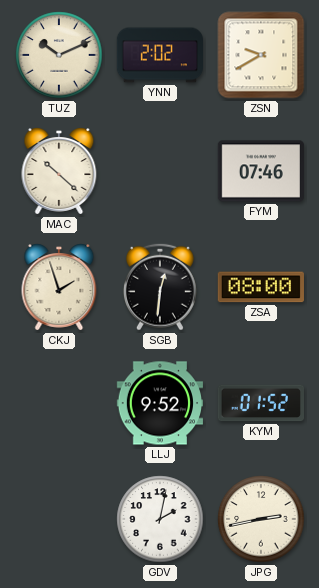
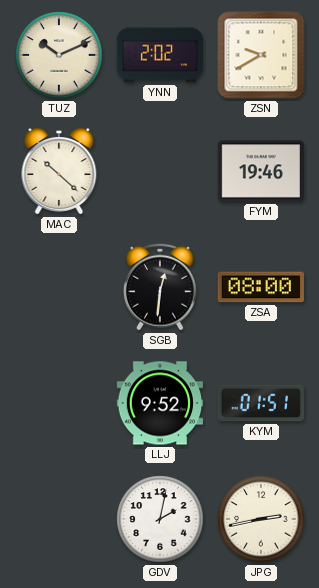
FYM: 07:46 -> 19:46 (260, 171)
CKJ: 1:57 -> none (59, 287)
KYM: 01:52 -> 01:51 (260, 403)
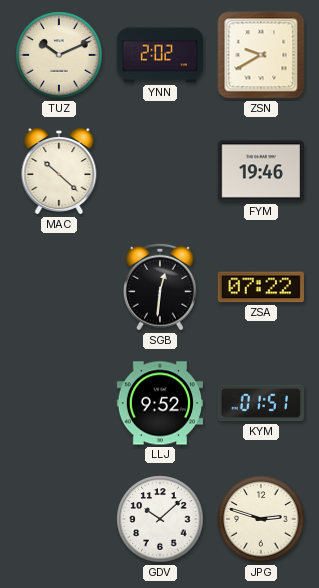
ZSA: 08:00 -> 07:22 (261, 287)
GDV: 2:02 -> 10:08 (160, 519)
JPG: 2:43 -> 2:48 (261, 519)
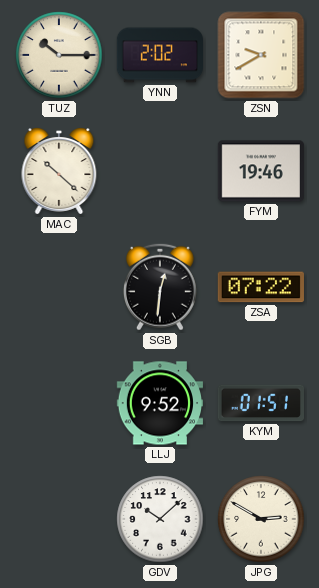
TUZ: 10:11 -> 10:15 (59, 55)
JPG: 2:48 -> 2:50 (261, 519)
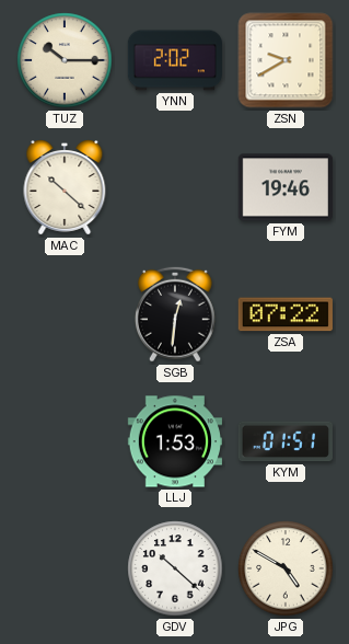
LLJ: 9:52 -> 1:53 (174, 441)
GDV: 10:08 -> 10:22 (175, 568)
JPG: 2:50 -> 4:50 (286, 568)
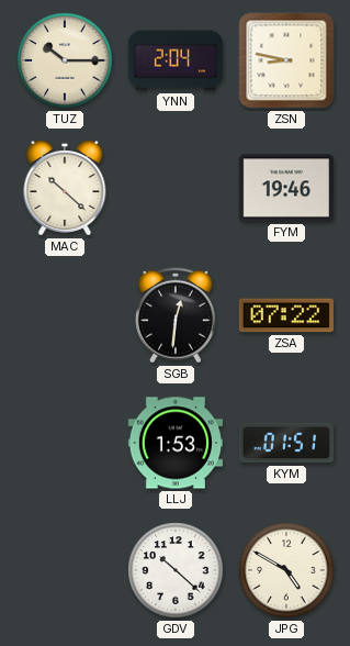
YNN: 2:02 -> 2:04 (174, 60)
ZSN: 9:40 -> 8:47 (286, 60)
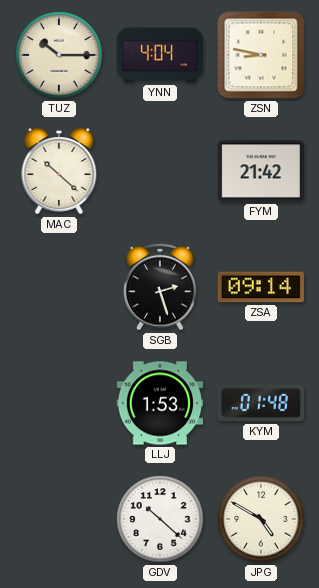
YNN: 2:04 -> 4:04 (159, 55)
FYM: 19:46 -> 21:42 (260, 171)
SGB: 12:31 -> 2:27 (160, 287)
ZSA: 07:22 -> 09:14 (261, 287)
KYM: 01:51 -> 01:48 (260, 403)
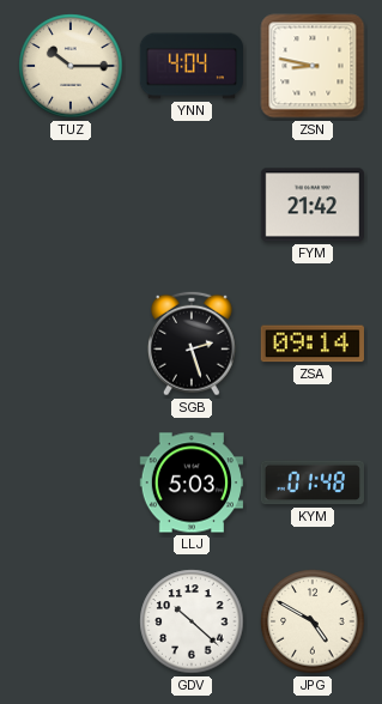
MAC: 10:22 -> none (59, 171)
LLJ: 1:53 -> 5:03 (190, 483)
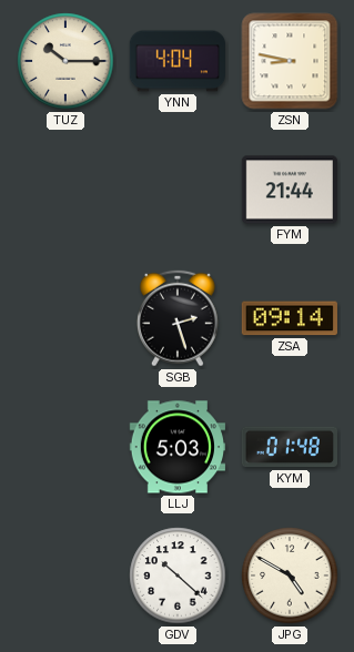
FYM: 21:42 -> 21:44 (289, 190)
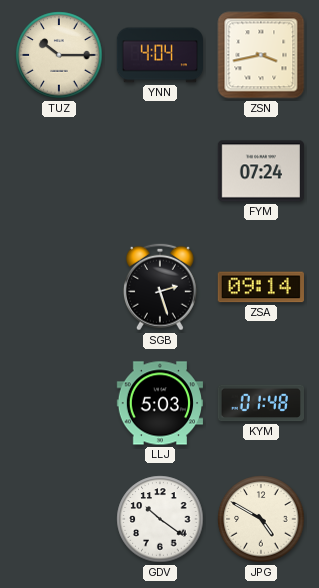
ZSN: 8:47 -> 3:43 (261, 55)
FYM: 21:44 -> 07:24 (260, 171)
GDV: 10:22 -> 10:21 (160, 519)
